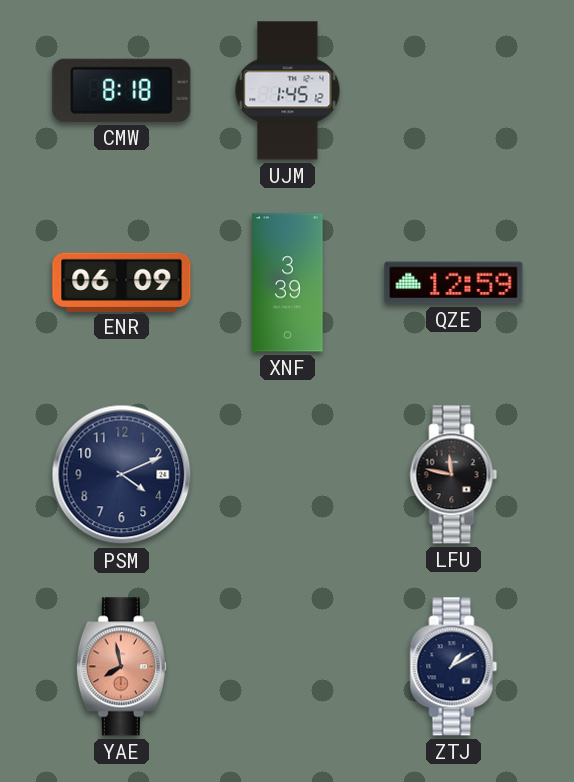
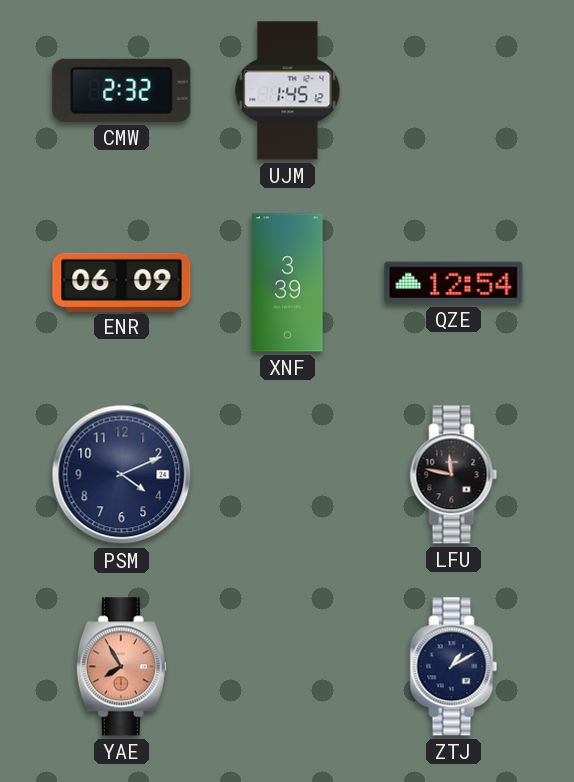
CMW: 8:18 -> 2:32 (122, 90)
QZE: 12:59 -> 12:54 (454, 283)
YAE: 7:58 -> 7:55 (121, 667)
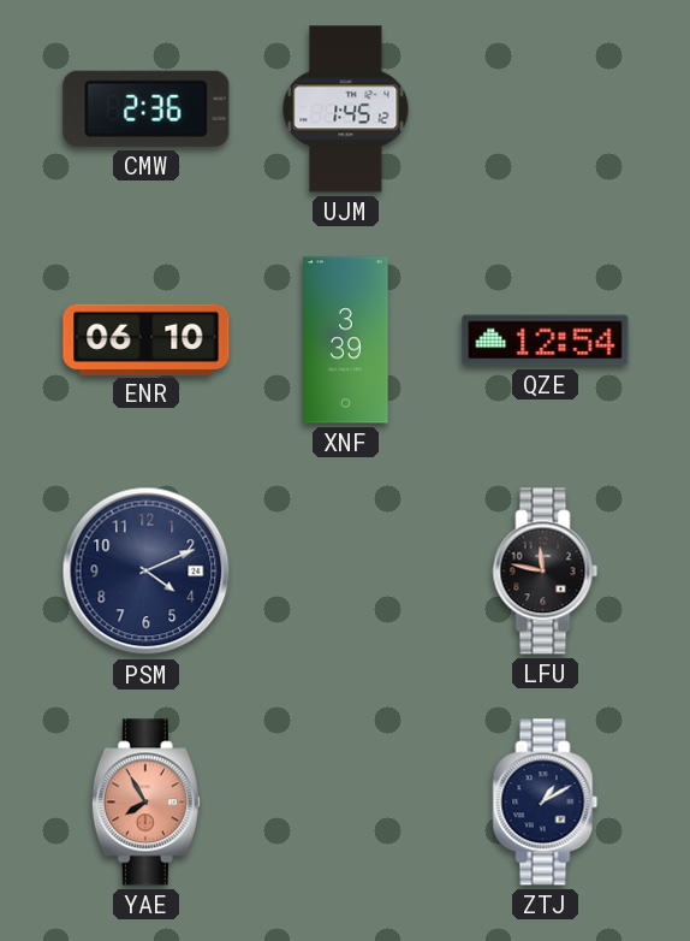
CMW: 2:32 -> 2:36 (147, 108)
ENR: 06:09 -> 06:10 (147, 339)
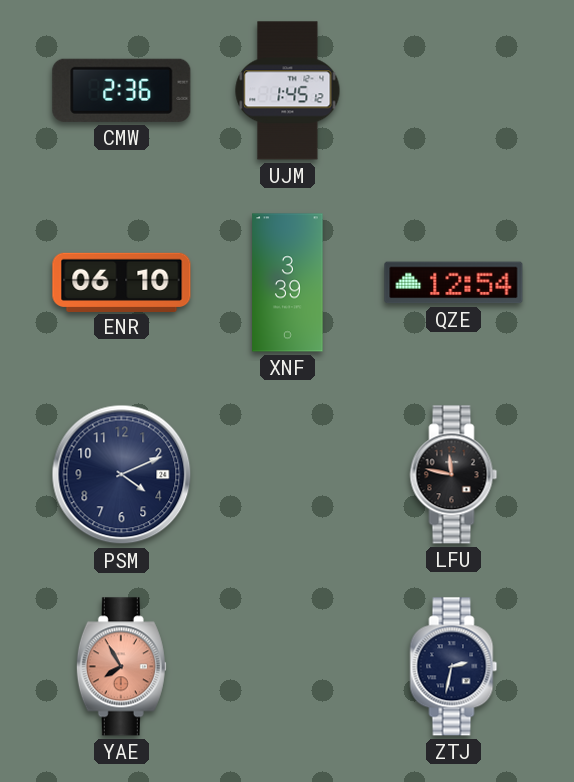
ZTJ: 1:10 -> 2:32 (454, 667)
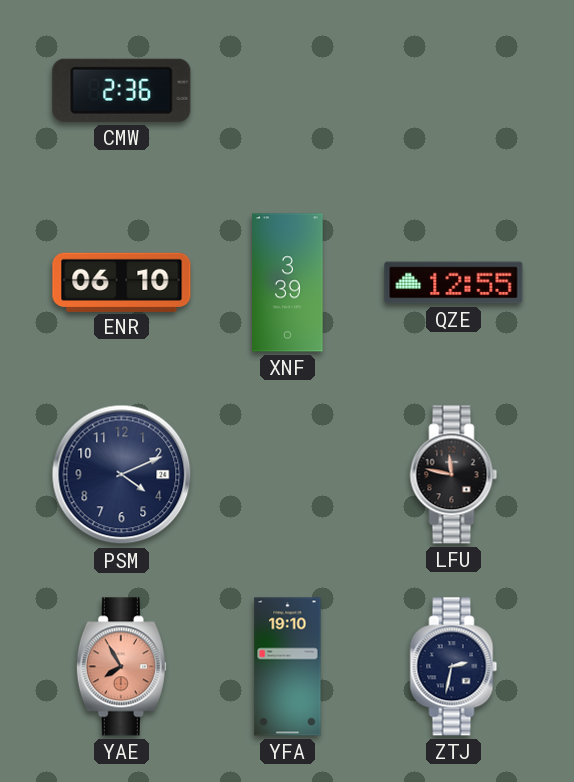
UJM: 1:45 -> none (288, 91)
QZE: 12:54 -> 12:55 (454, 283)
YFA: none -> 19:10 (288, 667)
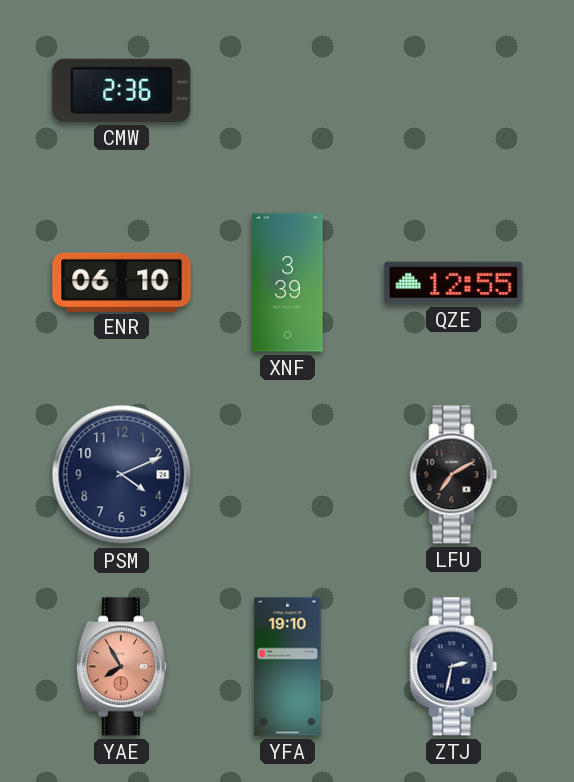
LFU: 11:47 -> 7:10 (454, 475)
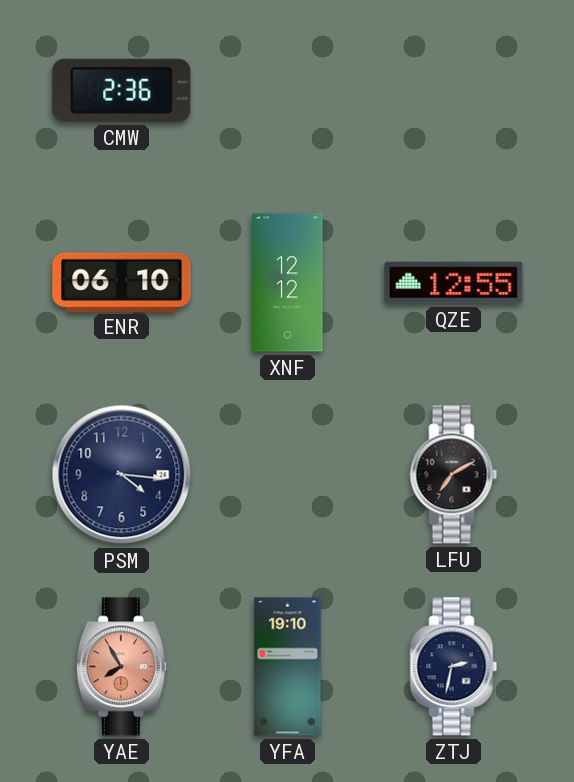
XNF: 3:39 -> 12:12 (288, 283)
PSM: 4:11 -> 4:16 (122, 475)
